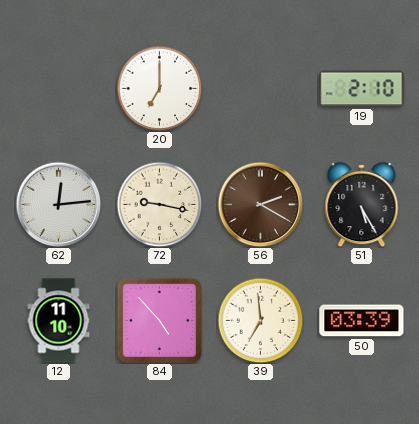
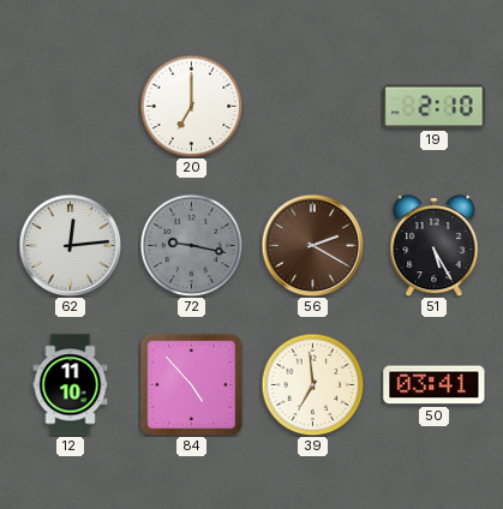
72 dial: cream -> grey (191, 245)
50: 03:39 -> 03:41 (435, 385)
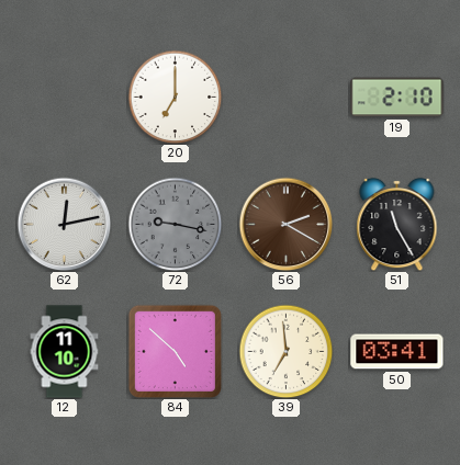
62: 12:14 -> 12:13 (64, 224)
51: 5:25 -> 11:25 (397, 224)
84: 4:53 -> 4:52 (175, 351)
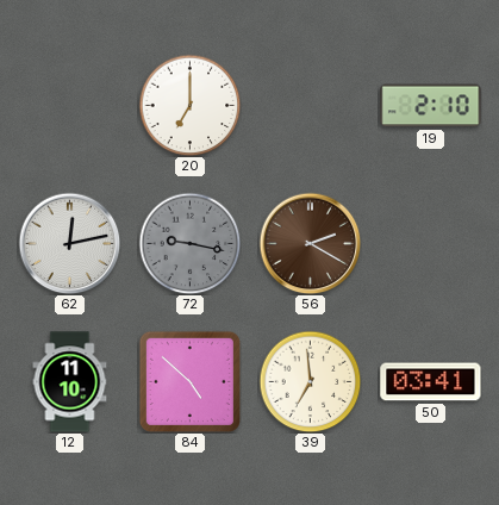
51: 11:25 -> none (397, 224)
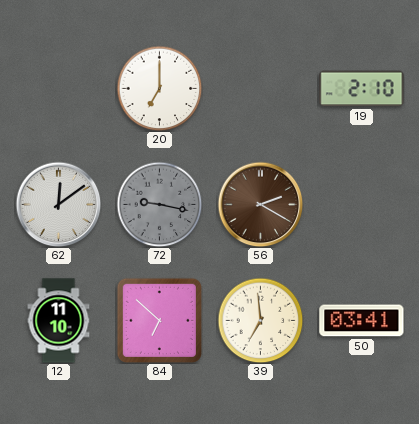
62: 12:13 -> 12:09 (58, 204)
84: 4:52 -> 6:52 (159, 320)
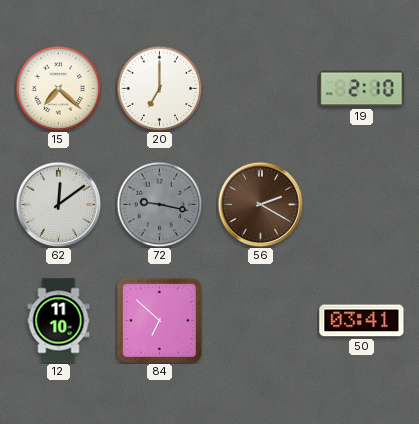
15: none -> 7:22 (58, 88)
39: 6:59 -> none (260, 320)
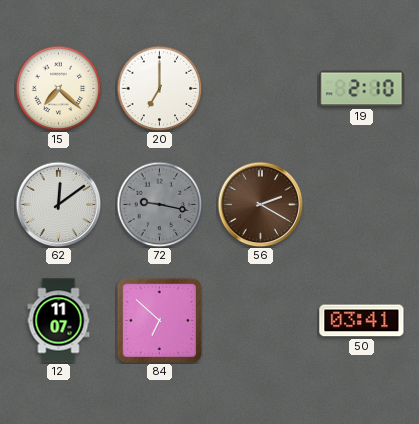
12: 11:10 -> 11:07 (59, 321)
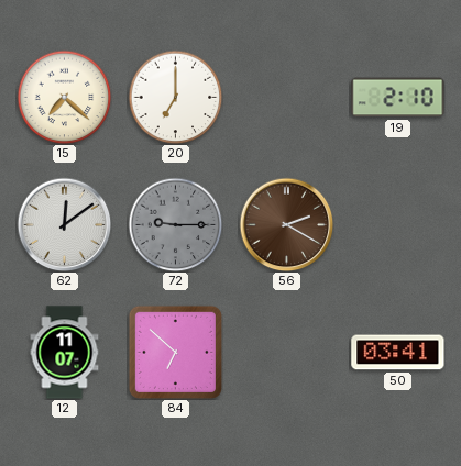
72: 9:17 -> 9:15 (175, 224)
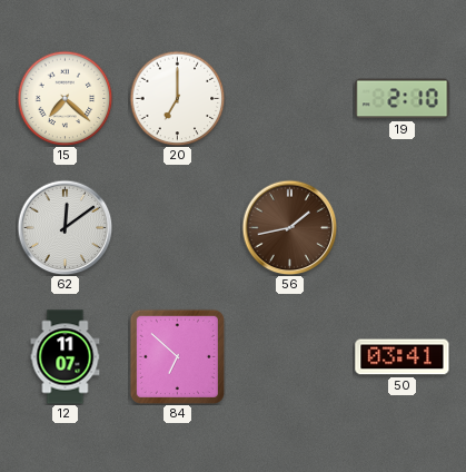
72: 9:15 -> none (175, 224)
56: 2:20 -> 1:43 (289, 227)
